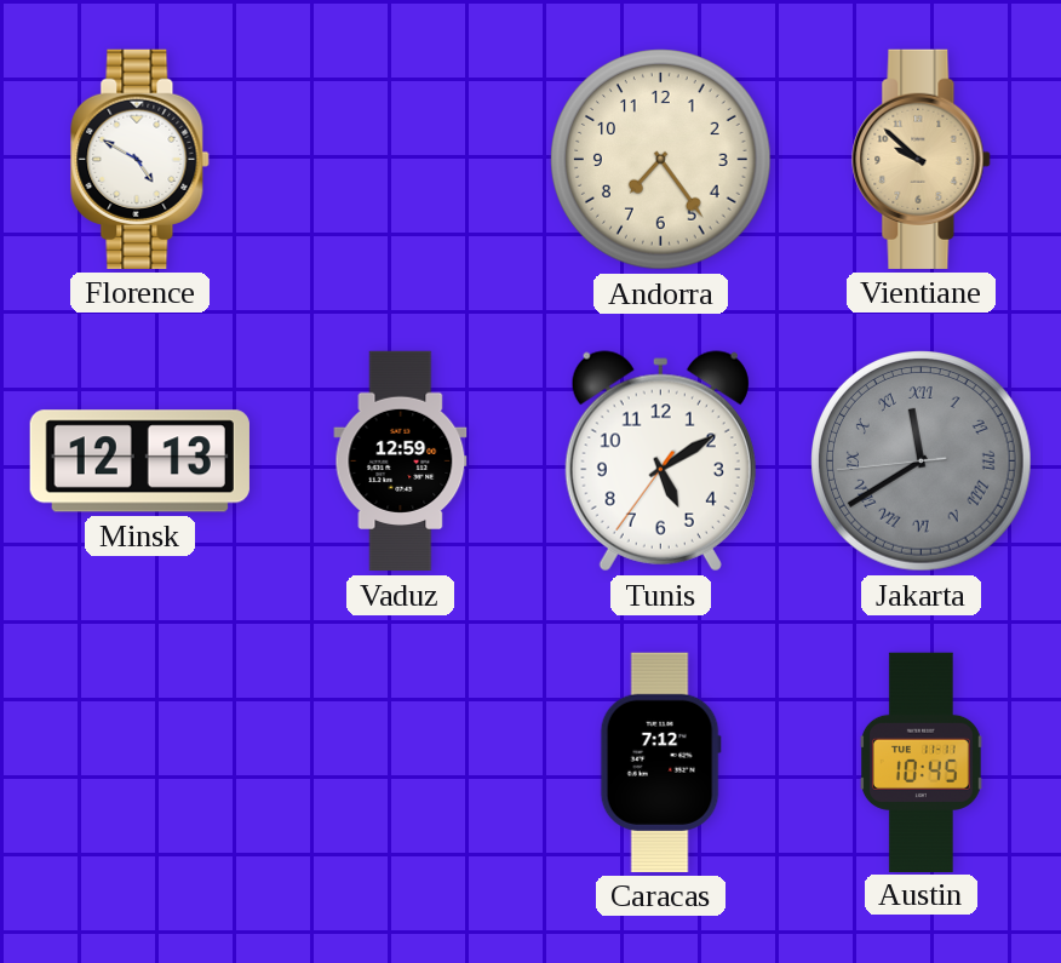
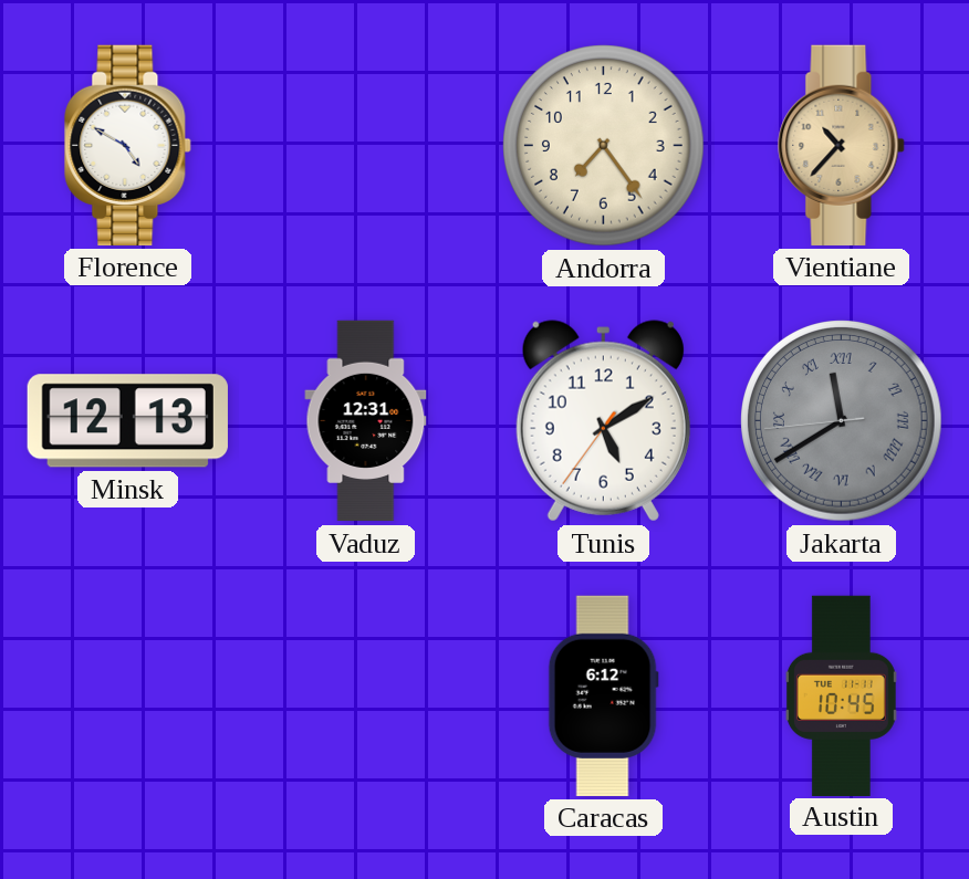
Vientiane: 9:52 -> 10:37 (842, 145)
Vaduz: 12:59 -> 12:31 (366, 421)
Caracas: 7:12 -> 6:12 (603, 695)
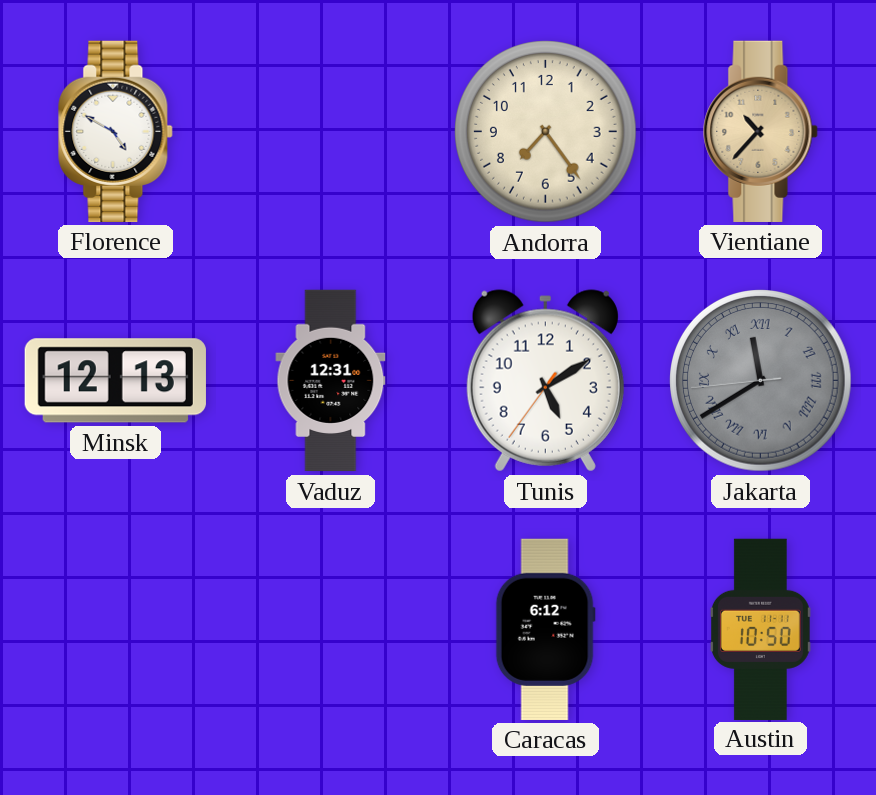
Austin: 10:45 -> 10:50 (760, 629)
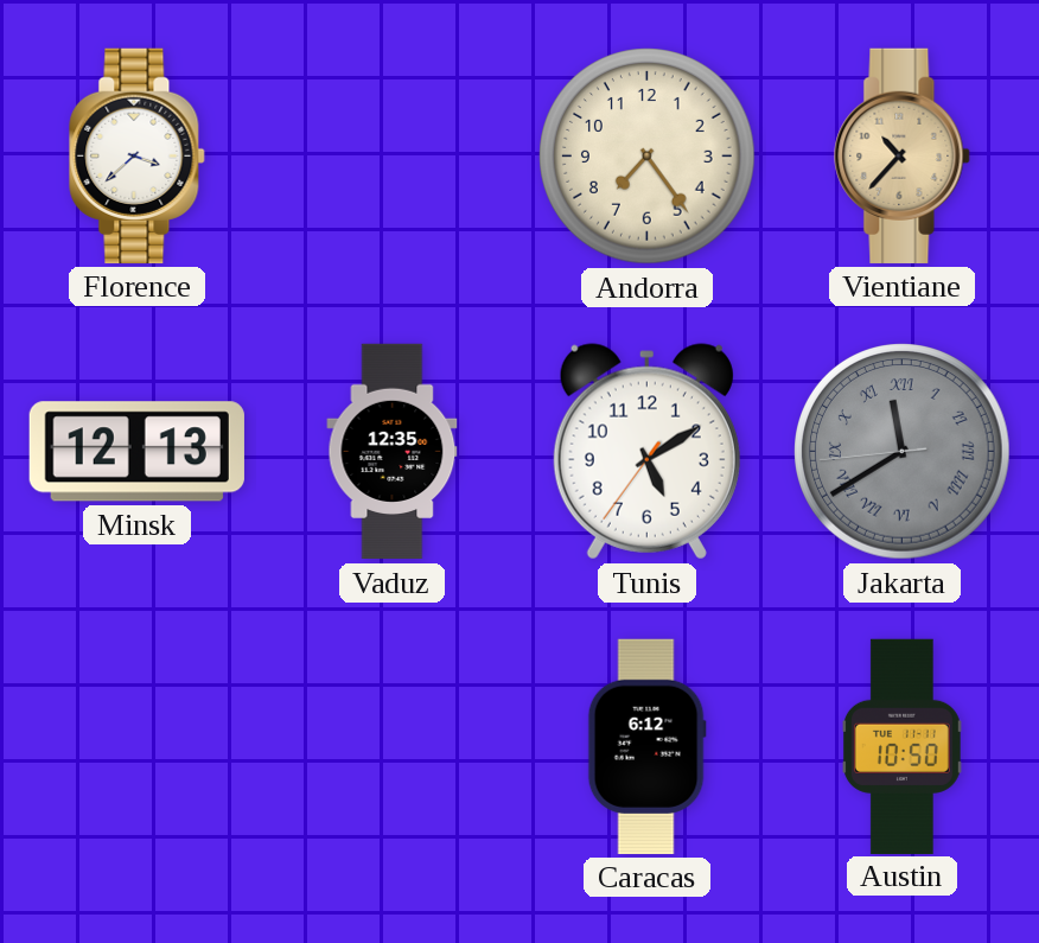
Florence: 4:50 -> 3:38 (138, 155)
Vaduz: 12:31 -> 12:35 (393, 452)
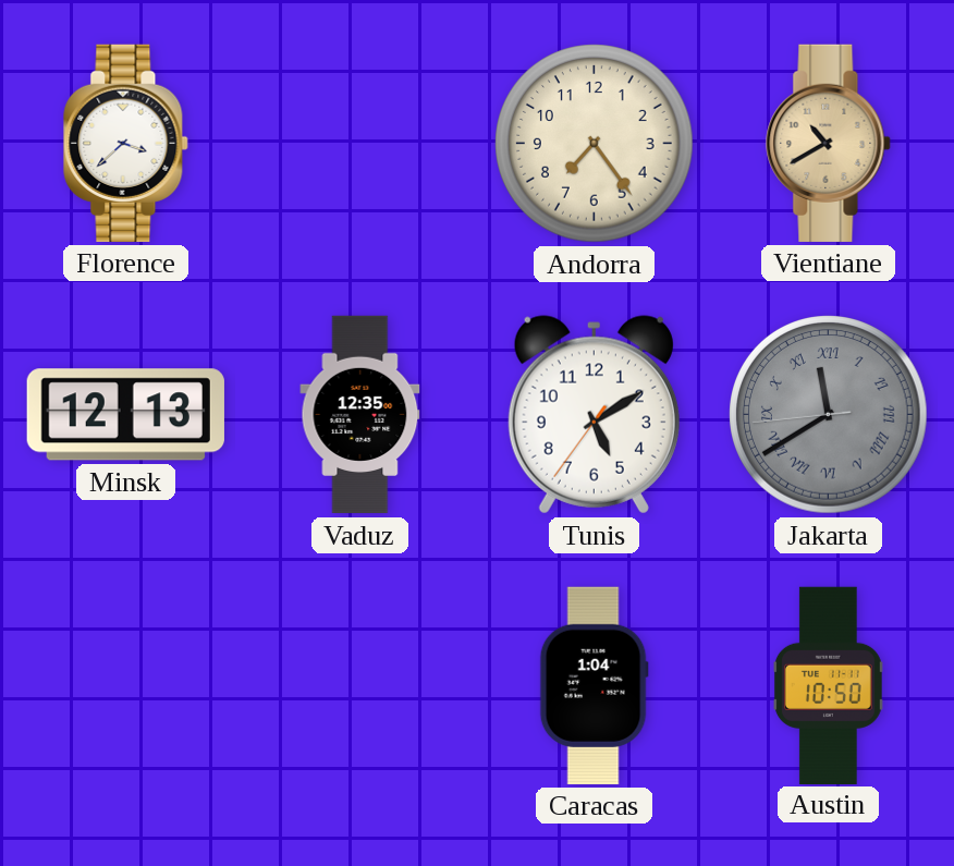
Vientiane: 10:37 -> 10:40 (829, 143)
Caracas: 6:12 -> 1:04 (594, 685)
